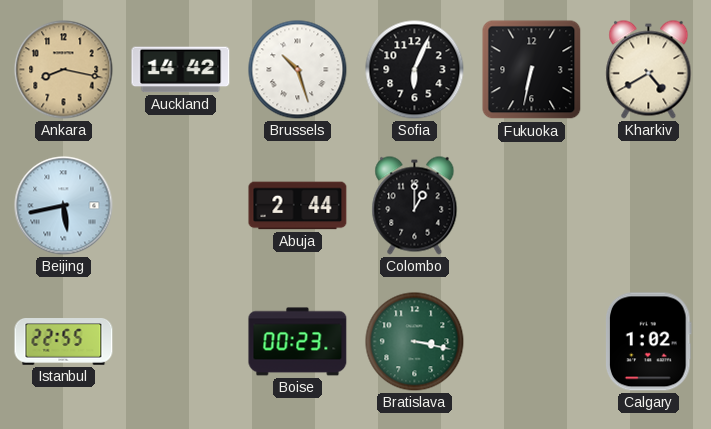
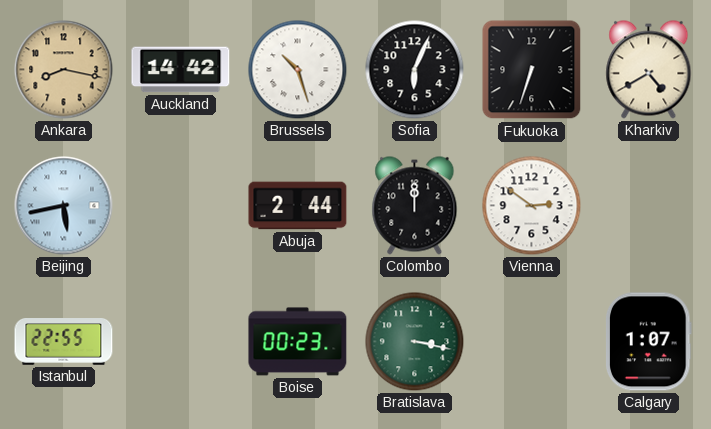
Fukuoka: 6:32 -> 6:33 (532, 70)
Colombo: 1:00 -> 12:00 (415, 206)
Vienna: none -> 2:51 (532, 206)
Calgary: 1:02 -> 1:07 (649, 342)
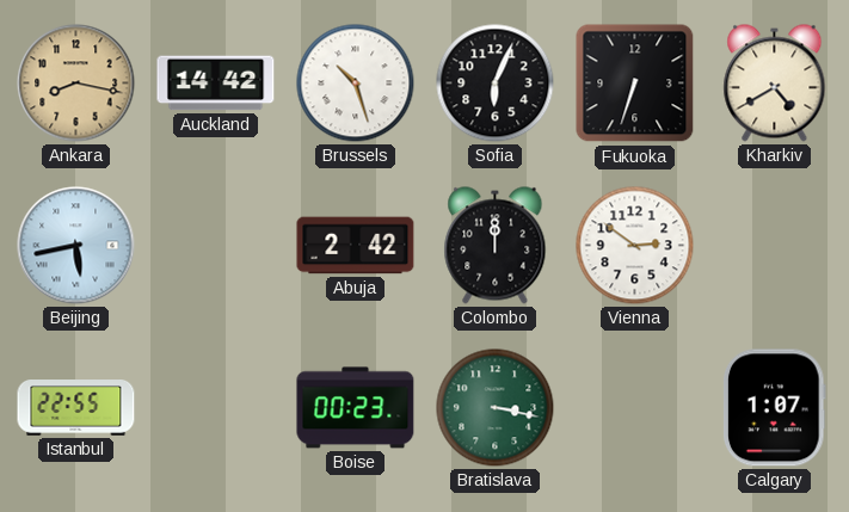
Abuja: 2:44 -> 2:42 (356, 246)
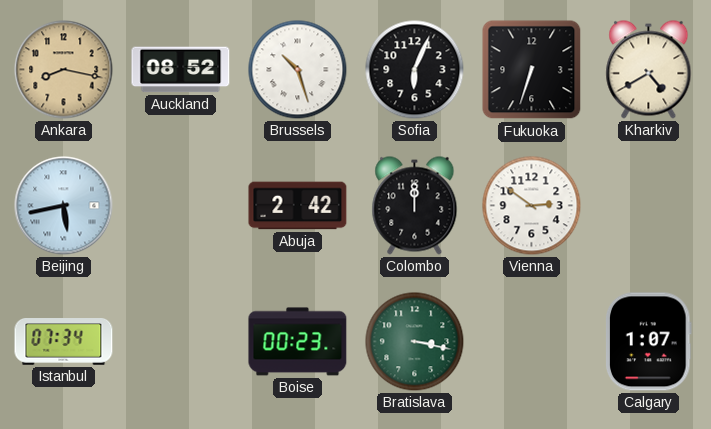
Auckland: 14:42 -> 08:52 (181, 70)
Istanbul: 22:55 -> 07:34 (64, 342)
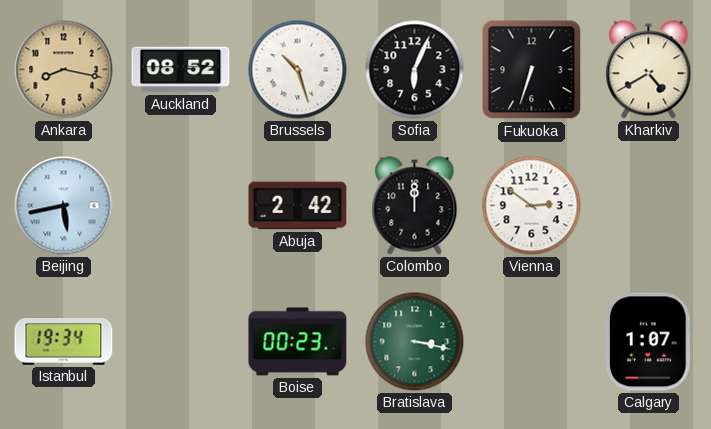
Istanbul: 07:34 -> 19:34 (64, 342)
